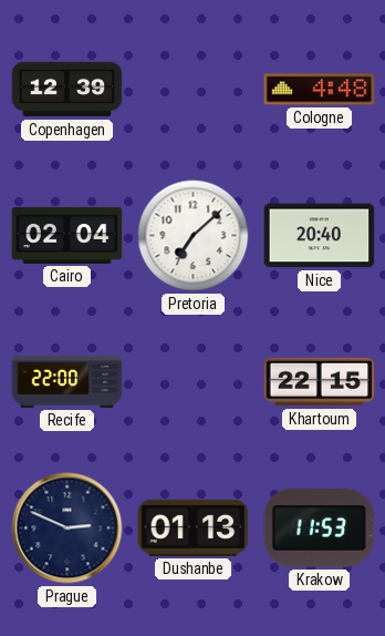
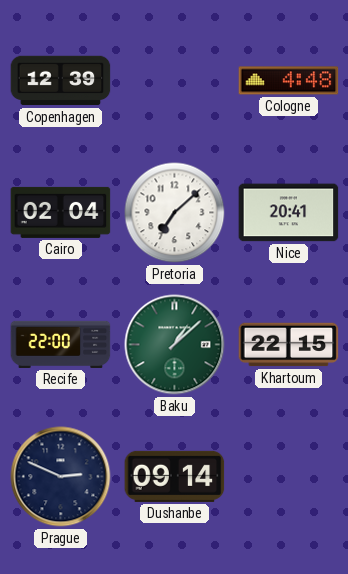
Nice: 20:40 -> 20:41 (289, 213)
Baku: none -> 1:08 (175, 345)
Dushanbe: 01:13 -> 09:14 (175, 476)
Krakow: 11:53 -> none (320, 527)
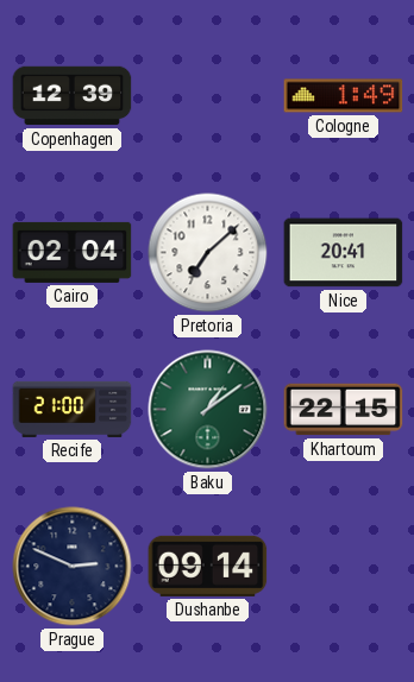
Cologne: 4:48 -> 1:49 (344, 96)
Recife: 22:00 -> 21:00 (73, 409)
Baku: 1:08 -> 1:09 (208, 410)
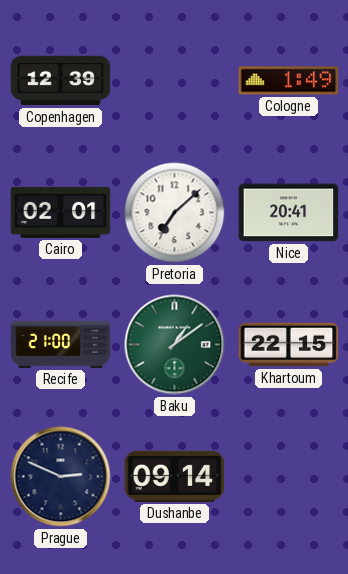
Cairo: 02:04 -> 02:01 (61, 212)
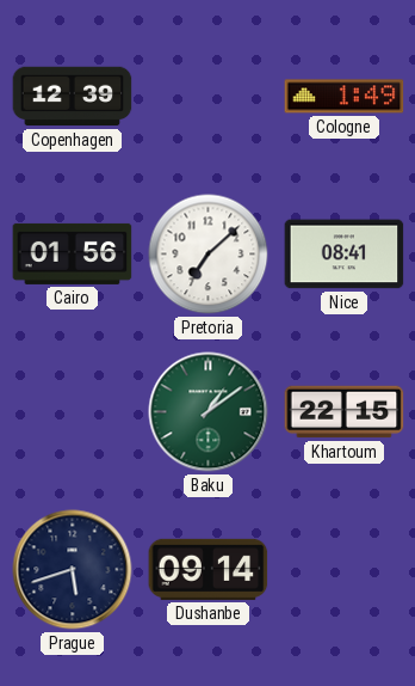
Cairo: 02:01 -> 01:56 (73, 253)
Nice: 20:41 -> 08:41 (345, 255)
Recife: 21:00 -> none (61, 344)
Prague: 2:49 -> 5:42 (73, 570)
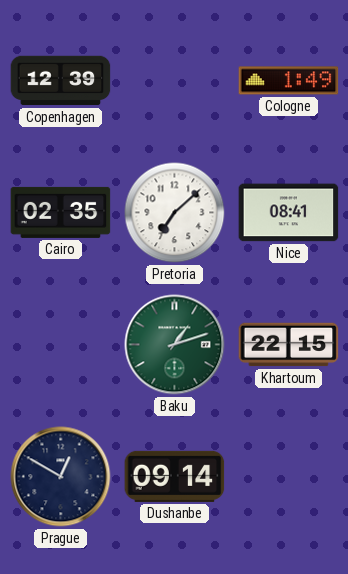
Cairo: 01:56 -> 02:35 (61, 212)
Baku: 1:09 -> 1:12 (175, 345)
Prague: 5:42 -> 12:50 (61, 477)
